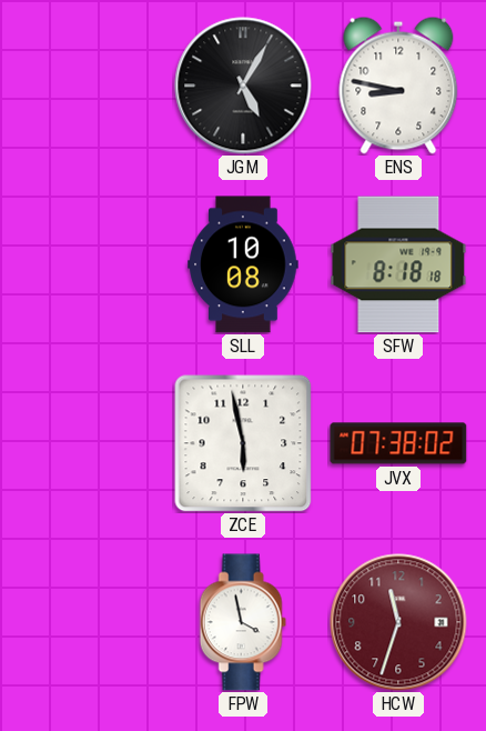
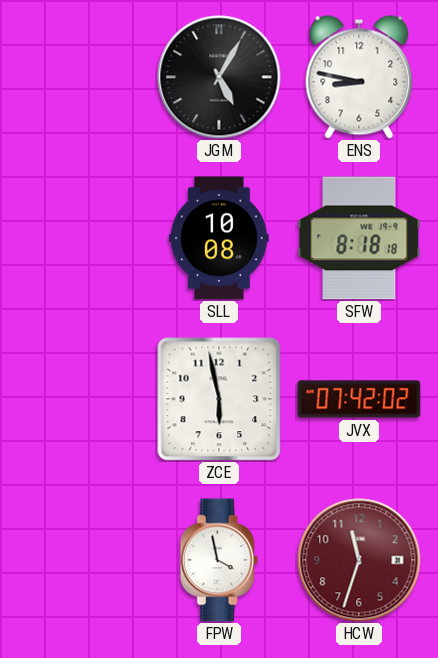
JVX: 07:38 -> 07:42 (359, 399)
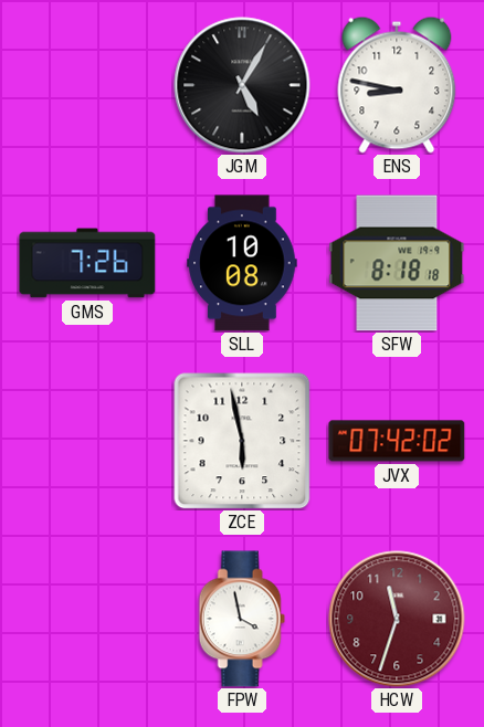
GMS: none -> 7:26 (87, 263)
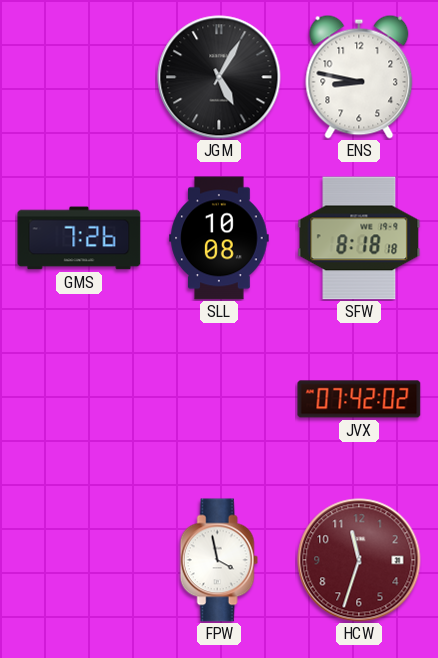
ZCE: 5:58 -> none (242, 441)
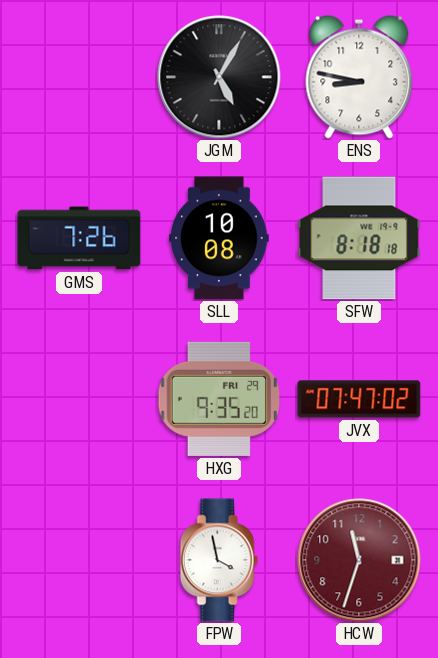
HXG: none -> 9:35 (219, 399)
JVX: 07:42 -> 07:47 (359, 399)
